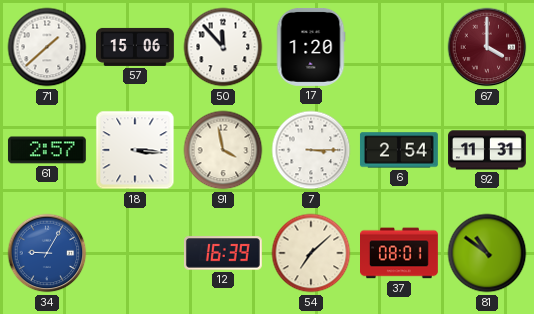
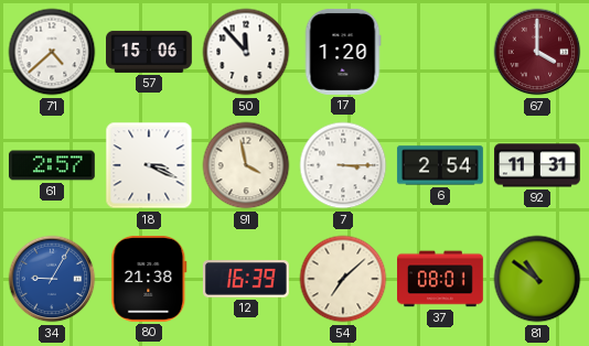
71: 1:38 -> 4:38 (52, 52)
18: 3:16 -> 3:19 (149, 165)
80: none -> 21:38 (149, 279)
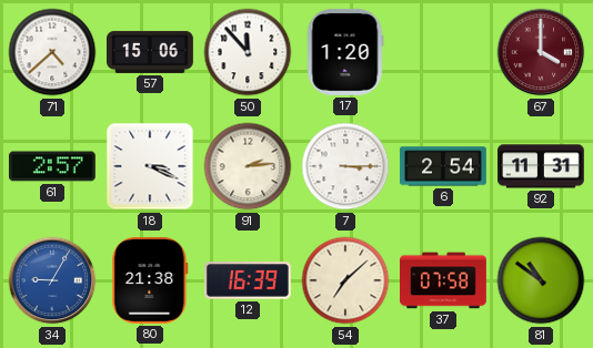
91: 3:58 -> 2:14 (248, 166)
37: 08:01 -> 07:58 (444, 280)
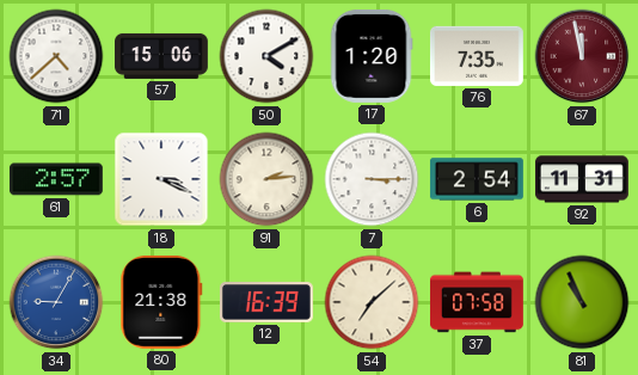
50: 11:53 -> 4:10 (266, 56)
76: none -> 7:35 (478, 56)
67: 4:00 -> 11:58 (582, 56)
81: 10:51 -> 10:56 (582, 302)
